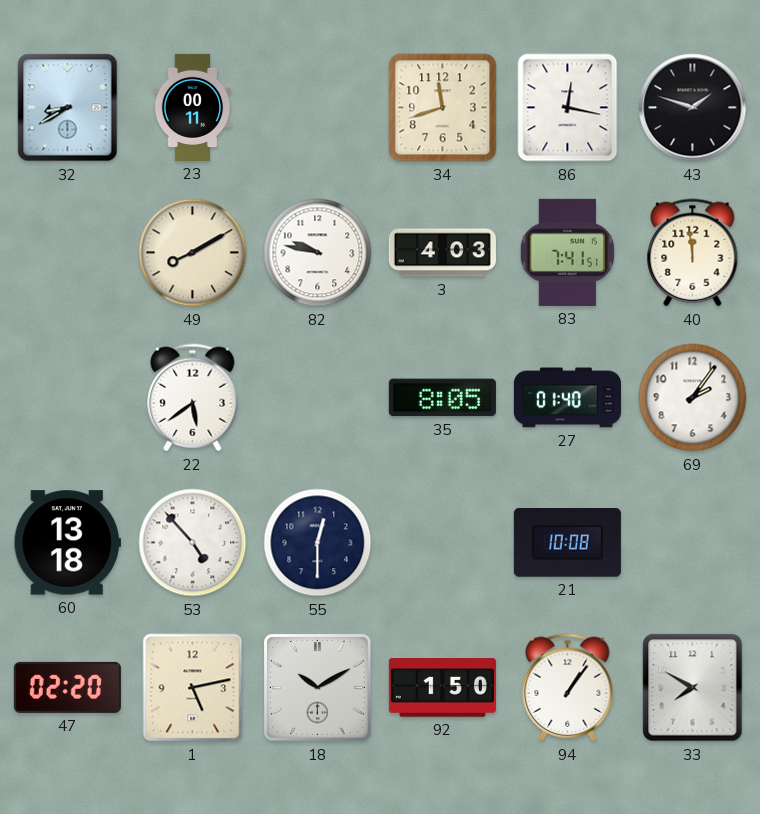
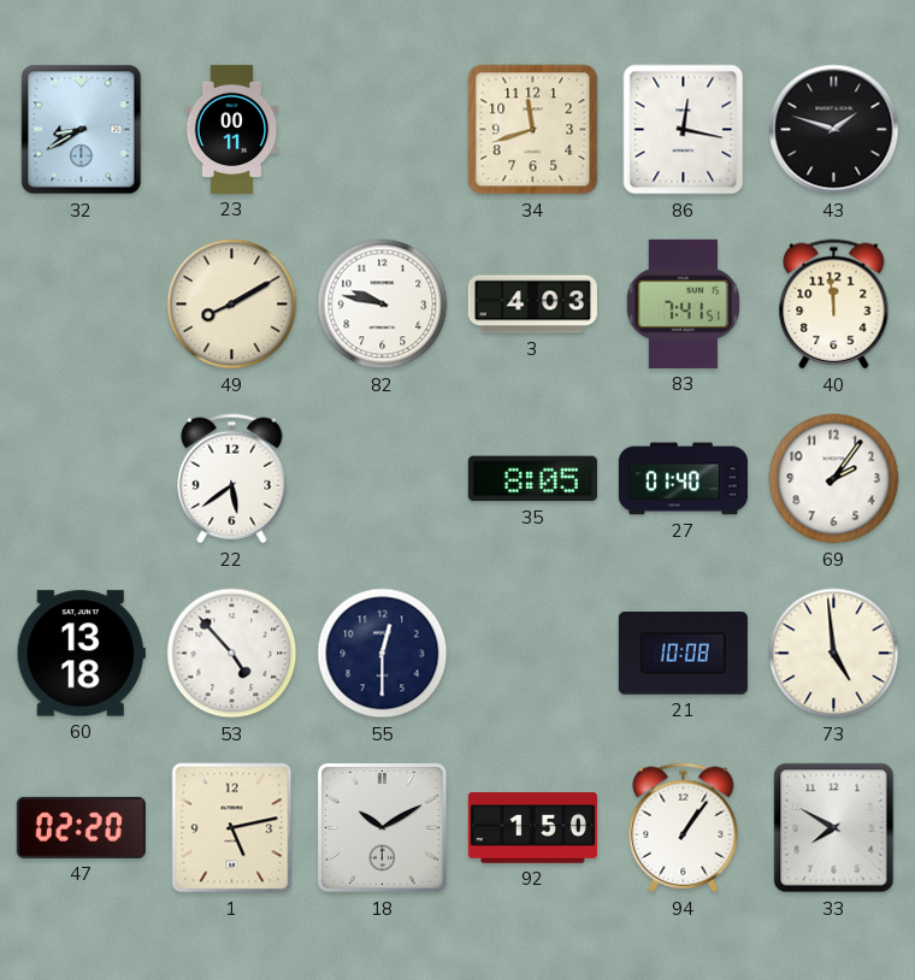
73: none -> 4:59 (834, 654)
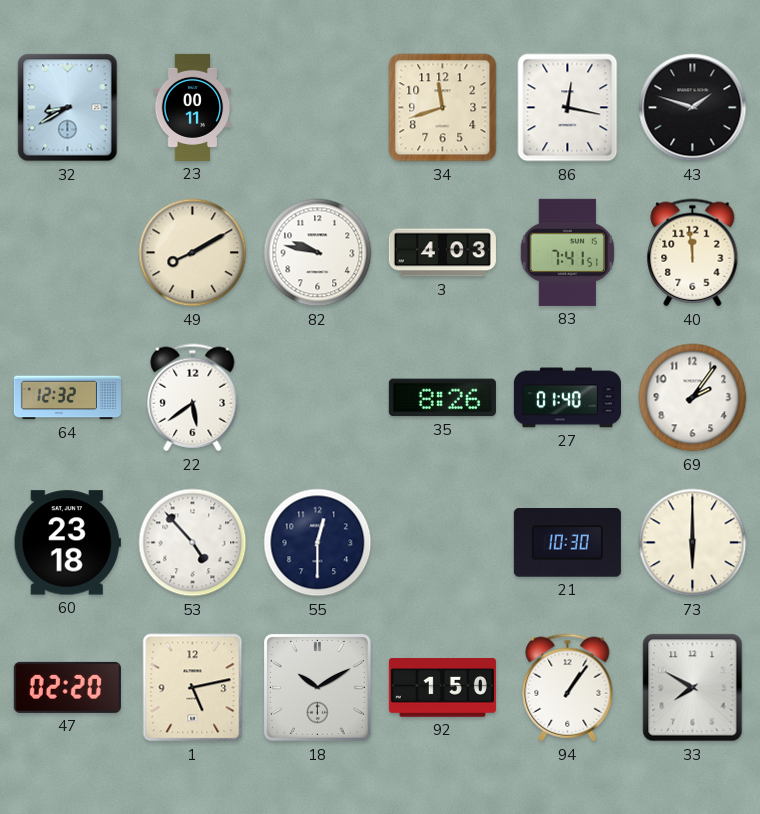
64: none -> 12:32 (67, 398)
35: 8:05 -> 8:26 (442, 398)
60: 13:18 -> 23:18 (67, 543)
21: 10:08 -> 10:30 (567, 543)
73: 4:59 -> 6:00 (693, 543)
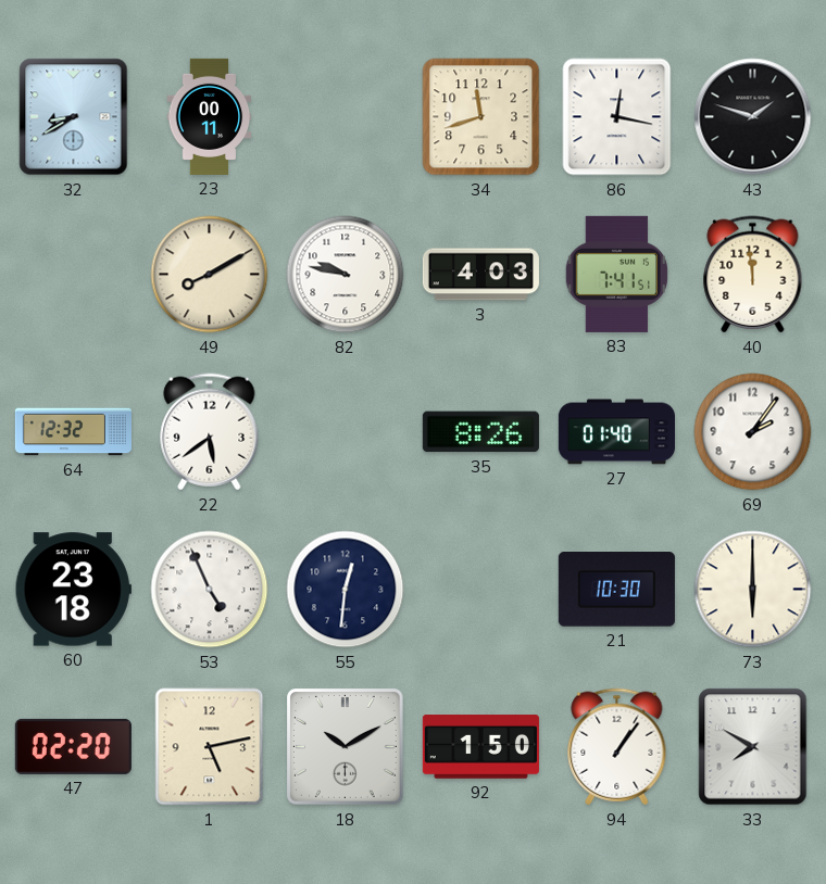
53: 4:53 -> 4:56 (210, 590)
55: 12:30 -> 12:31 (346, 590)
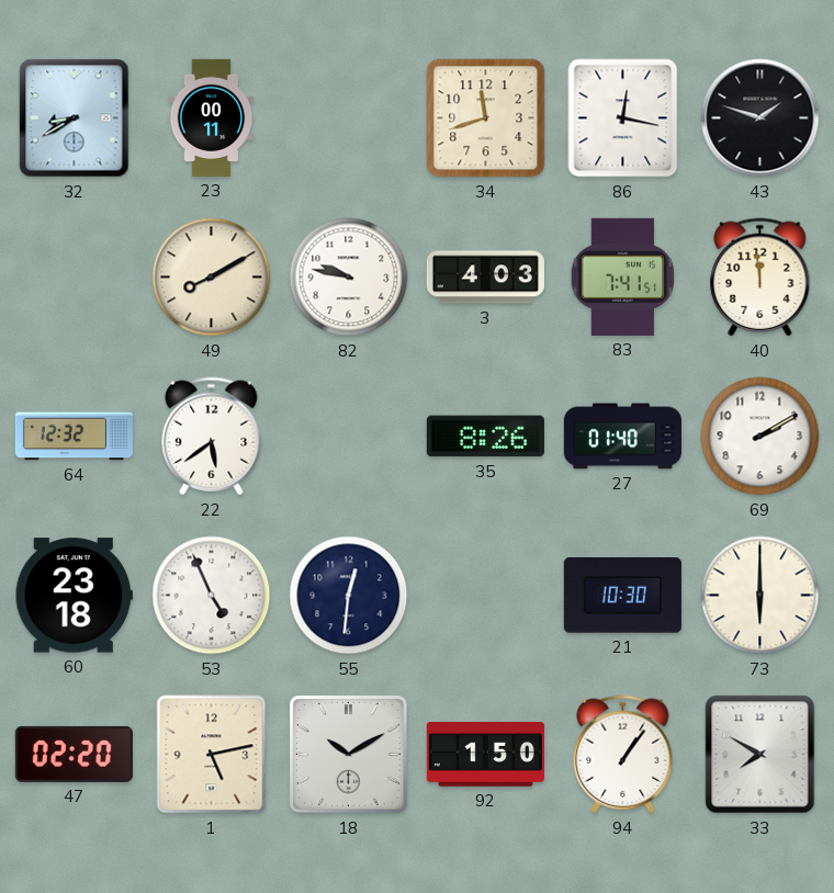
69: 2:06 -> 2:10 (760, 437)
